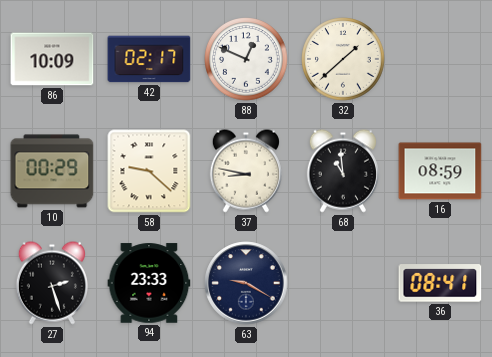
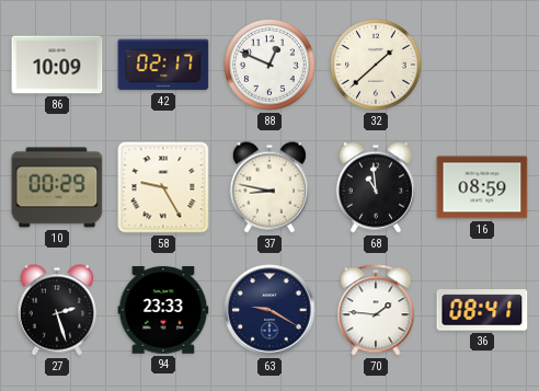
58: 9:22 -> 9:25 (163, 187)
70: none -> 1:46 (376, 310)
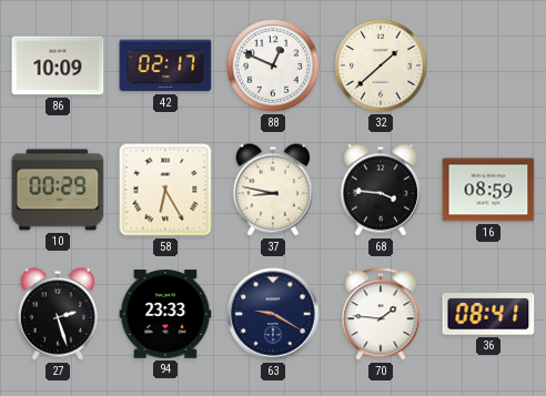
58: 9:25 -> 6:25 (165, 190)
68: 10:59 -> 3:46 (381, 190)
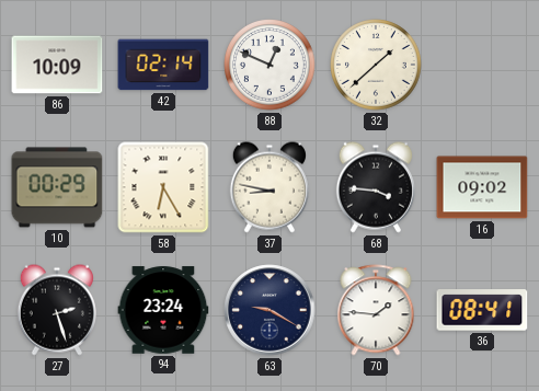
42: 02:17 -> 02:14 (163, 65)
16: 08:59 -> 09:02 (482, 187)
94: 23:33 -> 23:24 (163, 310)
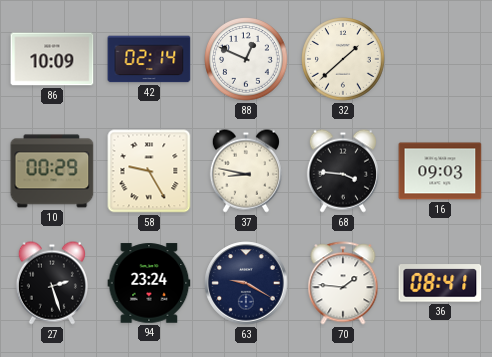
58: 6:25 -> 9:25 (149, 171)
16: 09:02 -> 09:03 (440, 171)
